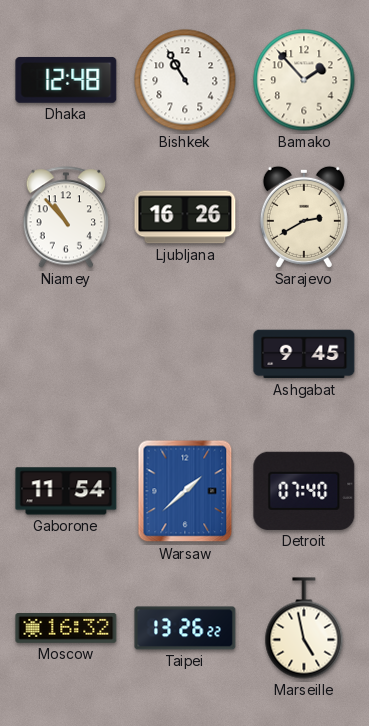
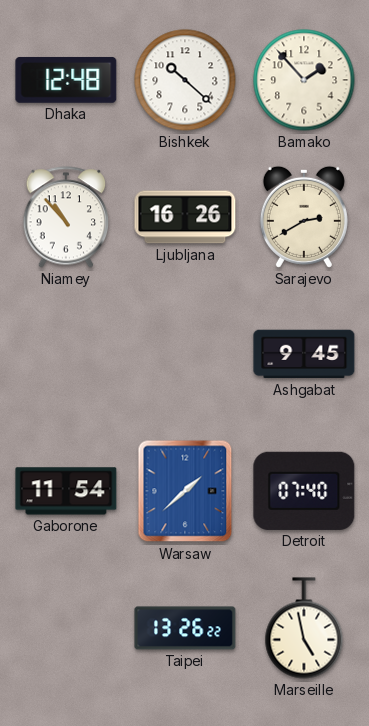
Bishkek: 10:55 -> 10:22 (185, 80)
Moscow: 16:32 -> none (66, 629)
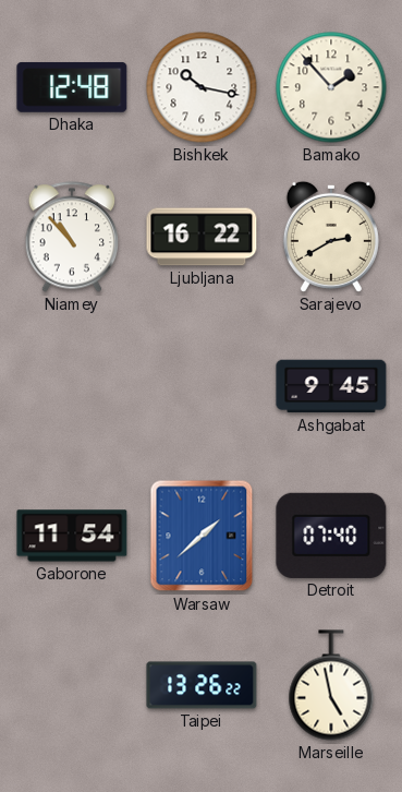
Bishkek: 10:22 -> 10:17 (202, 87)
Ljubljana: 16:26 -> 16:22 (202, 237)
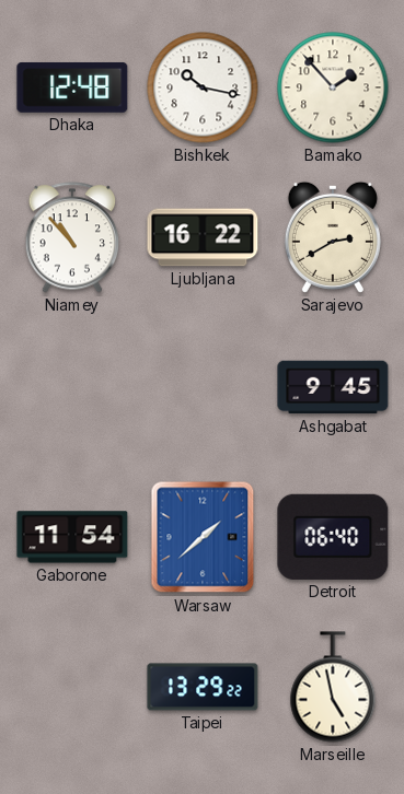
Detroit: 07:40 -> 06:40 (333, 537)
Taipei: 13:26 -> 13:29 (203, 687)
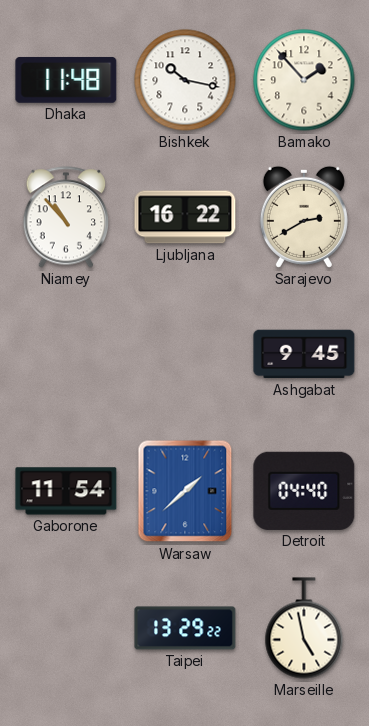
Dhaka: 12:48 -> 11:48 (66, 80)
Detroit: 06:40 -> 04:40 (304, 491)
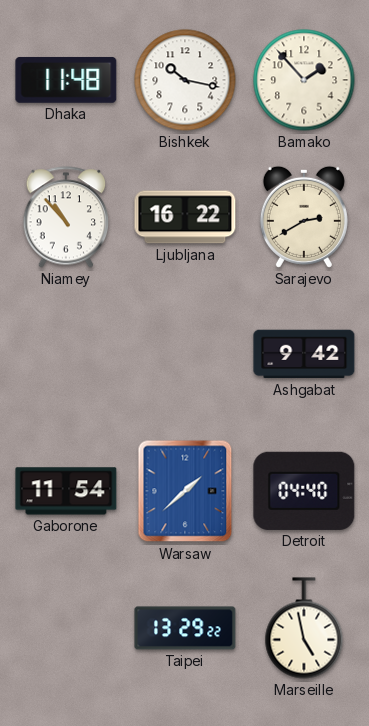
Ashgabat: 9:45 -> 9:42 (304, 354)
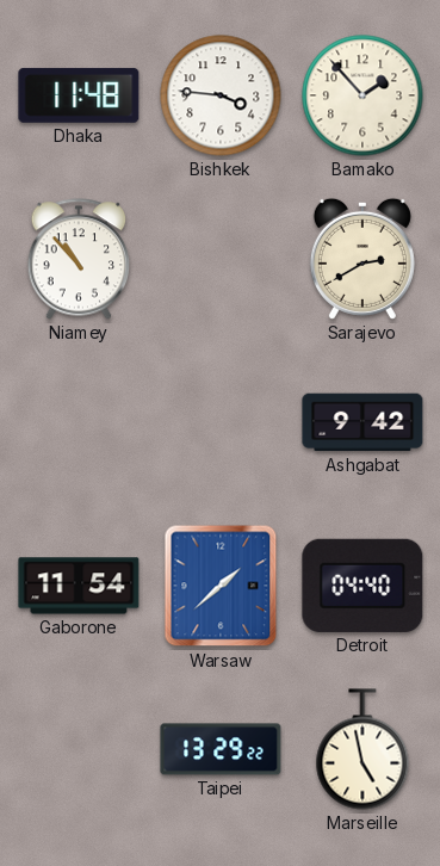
Bishkek: 10:17 -> 3:46 (221, 95)
Ljubljana: 16:22 -> none (185, 217)
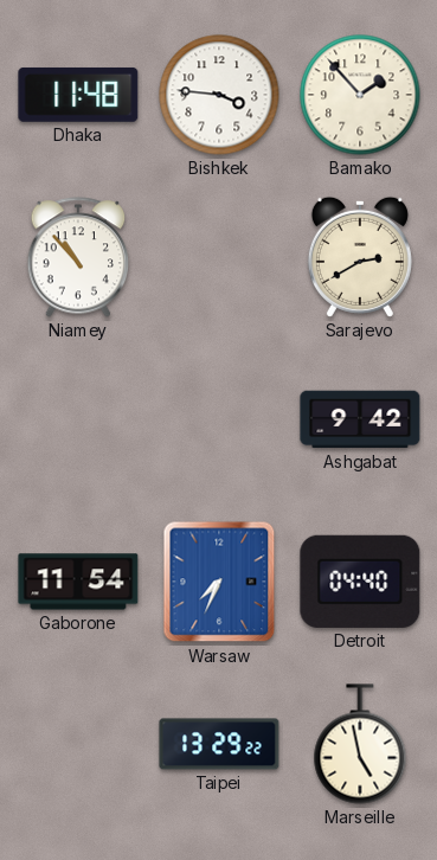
Warsaw: 1:38 -> 7:34 (219, 582)
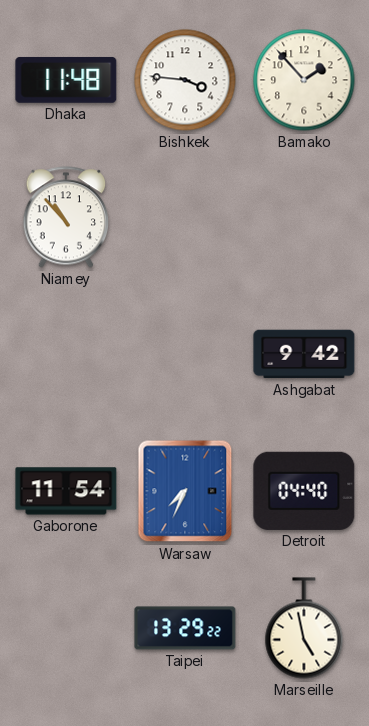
Sarajevo: 2:40 -> none (360, 257)
